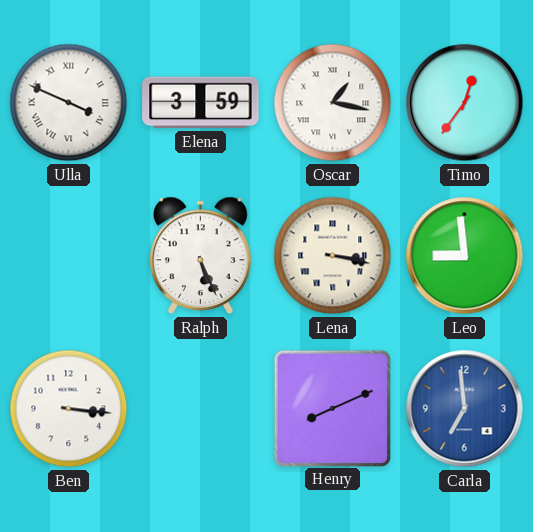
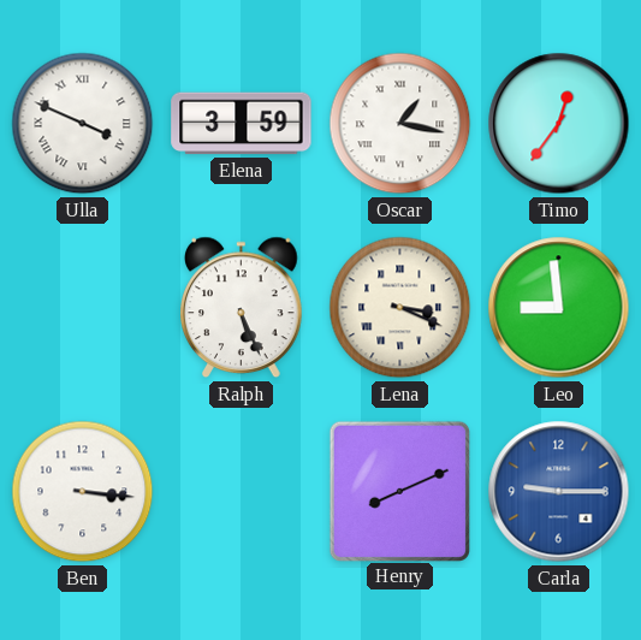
Lena: 3:17 -> 3:19 (400, 308)
Carla: 6:59 -> 9:15 (559, 492)
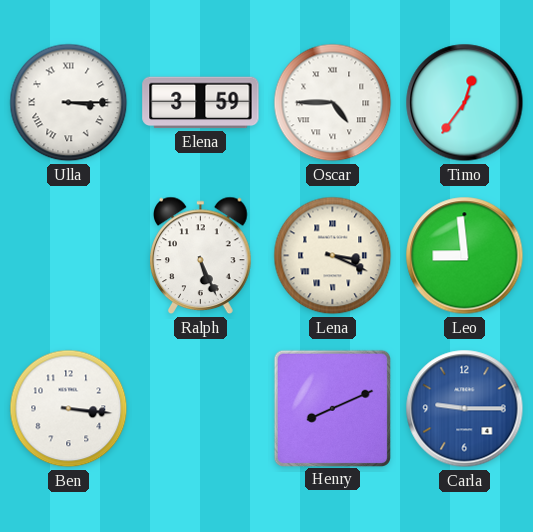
Ulla: 3:49 -> 3:15 (69, 103)
Oscar: 1:17 -> 4:45 (333, 103)
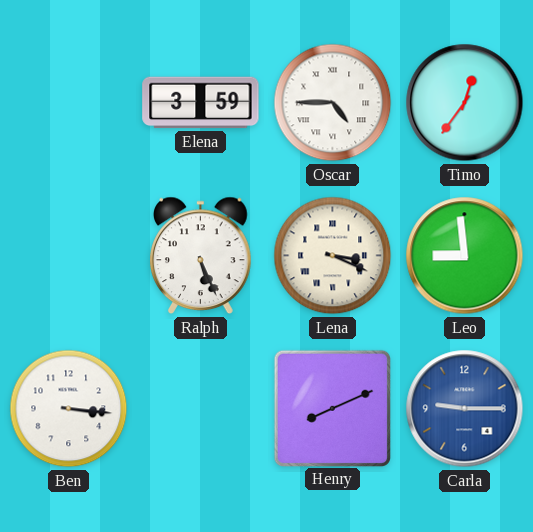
Ulla: 3:15 -> none (69, 103)
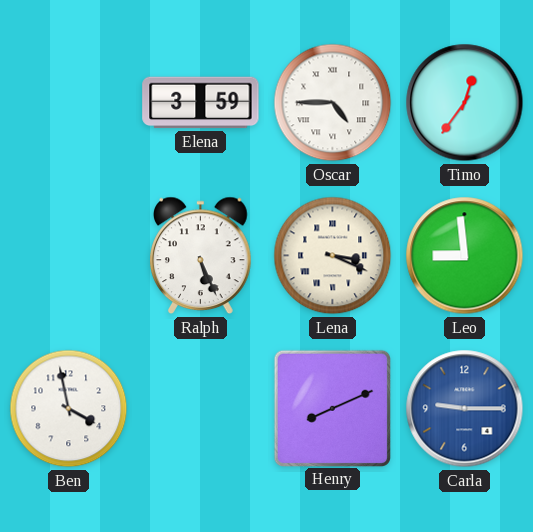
Ben: 3:16 -> 3:58 (69, 409)
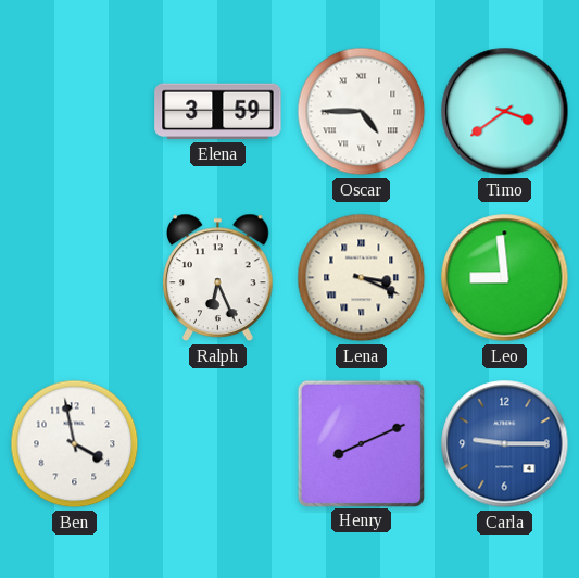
Timo: 12:36 -> 3:39 (505, 112)
Ralph: 5:26 -> 6:26 (218, 278)
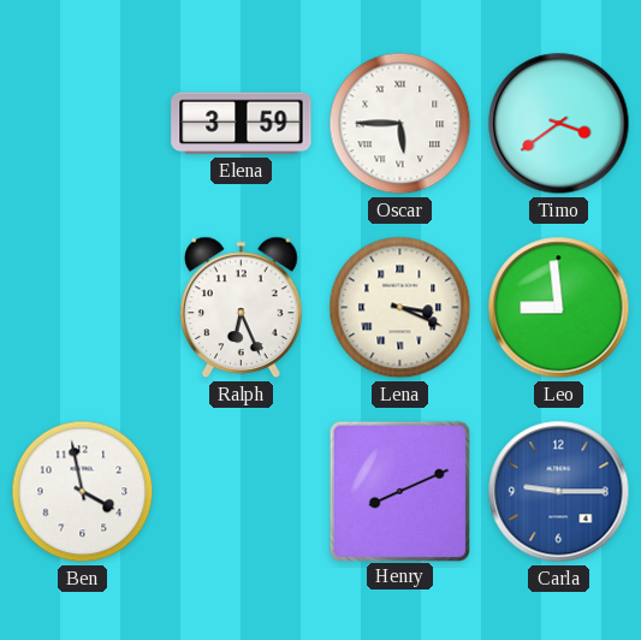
Oscar: 4:45 -> 5:45 (400, 124)
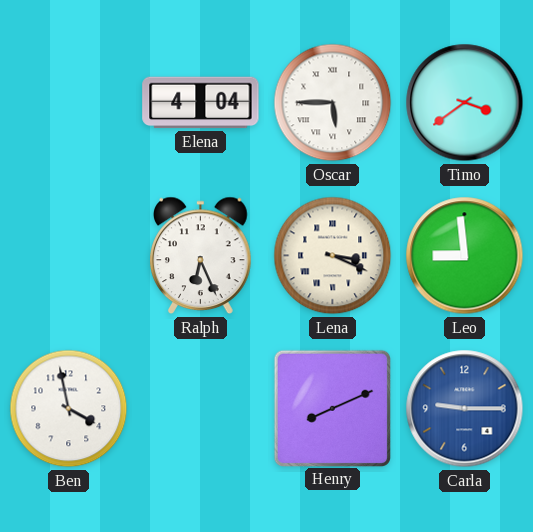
Elena: 3:59 -> 4:04 (201, 103)
